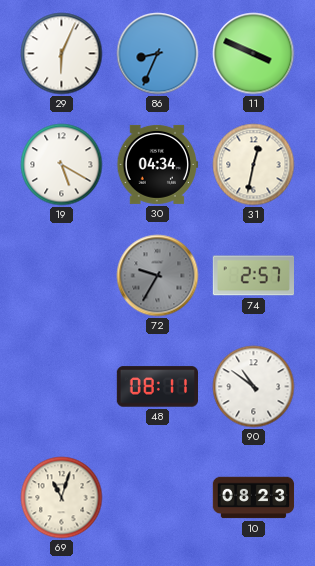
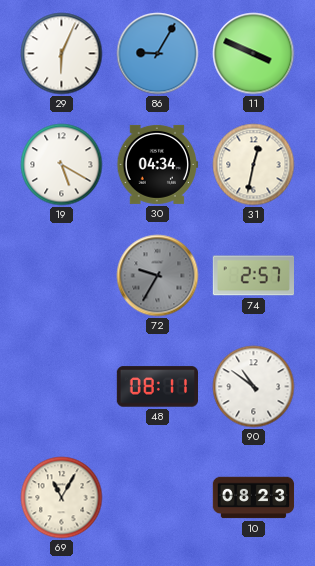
86: 8:34 -> 9:05 (158, 54)
69: 11:03 -> 11:05 (62, 498)
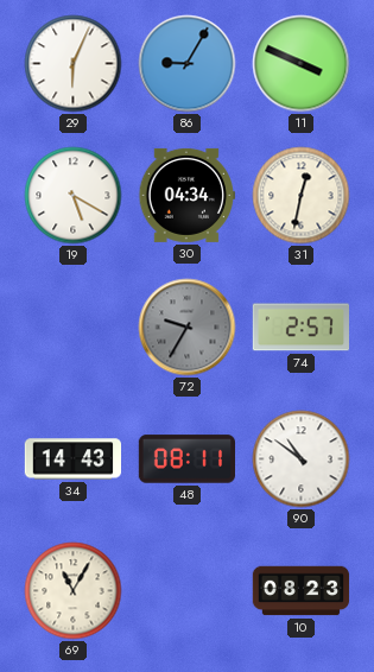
34: none -> 14:43 (72, 459)
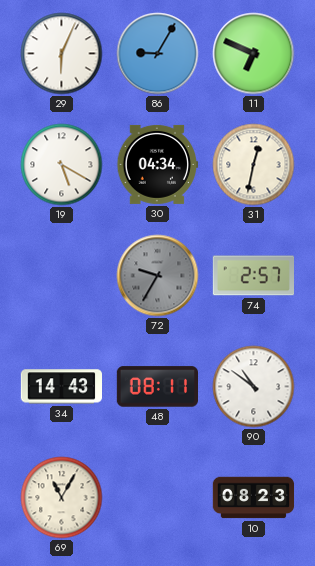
11: 3:49 -> 6:49 (254, 54)
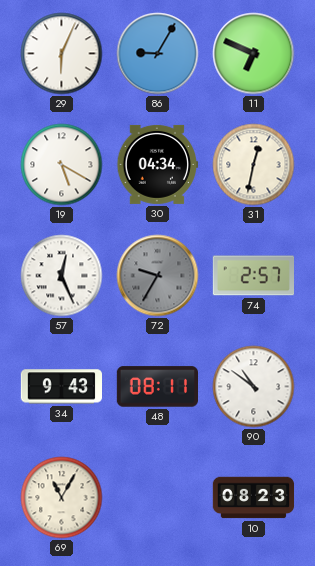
57: none -> 12:26 (62, 276)
34: 14:43 -> 9:43 (61, 387)
